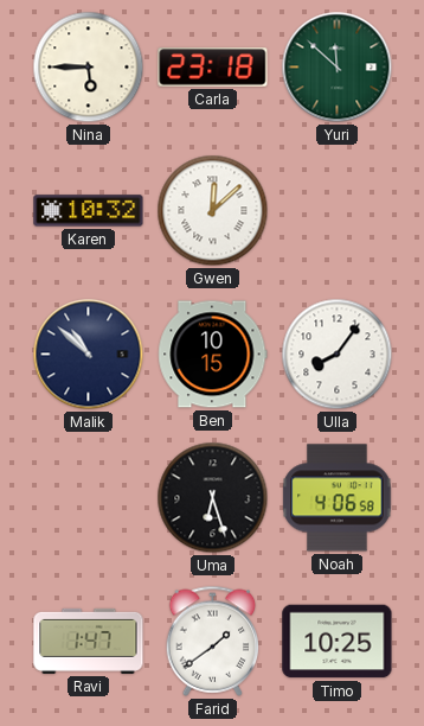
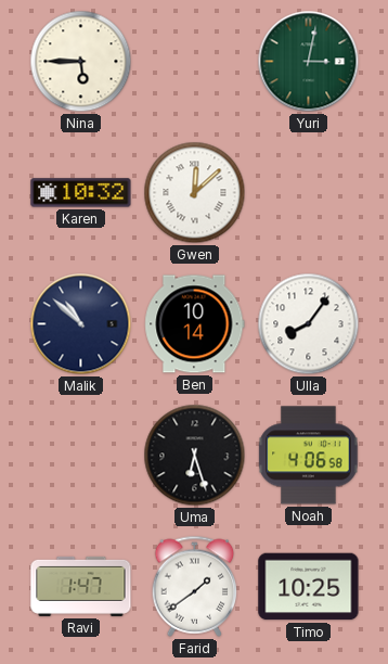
Carla: 23:18 -> none (213, 68)
Yuri: 11:52 -> 3:02 (309, 62)
Ben: 10:15 -> 10:14 (195, 324)
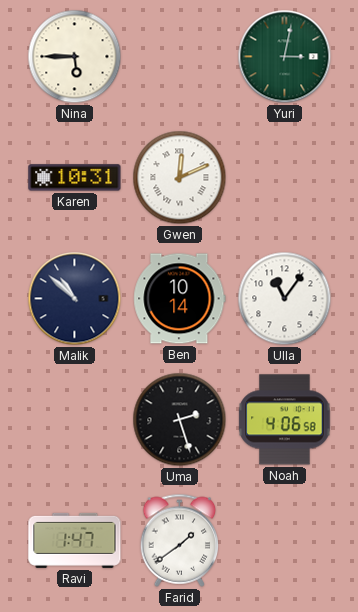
Karen: 10:32 -> 10:31 (75, 178)
Gwen: 12:08 -> 12:11 (180, 178)
Ulla: 8:06 -> 11:06 (285, 299)
Uma: 6:27 -> 2:27 (180, 420)
Timo: 10:25 -> none (309, 587)
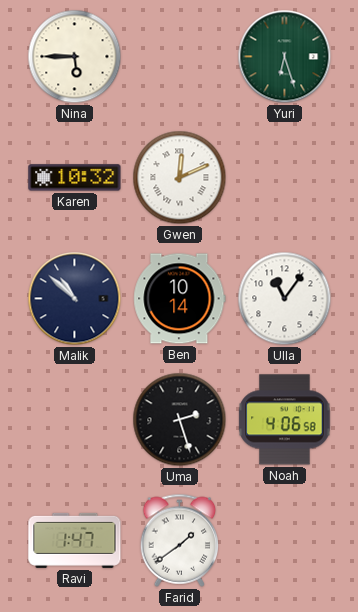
Yuri: 3:02 -> 6:27 (285, 57)
Karen: 10:31 -> 10:32 (75, 178)
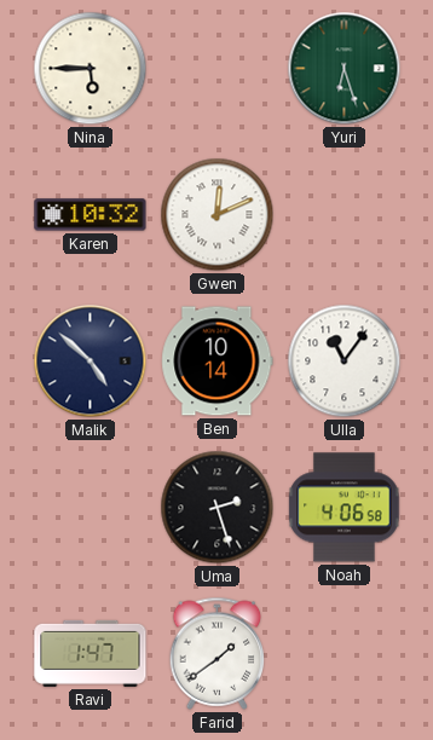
Malik: 10:52 -> 4:52 (91, 362)
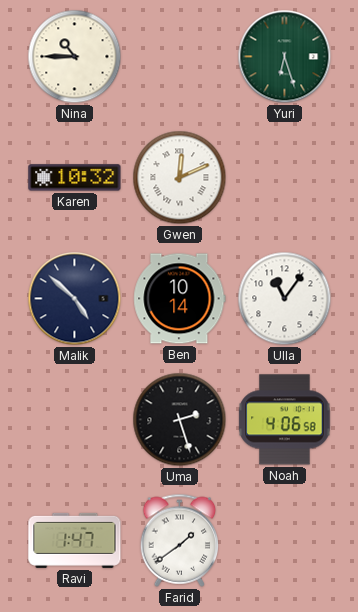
Nina: 5:45 -> 10:45 (75, 57)
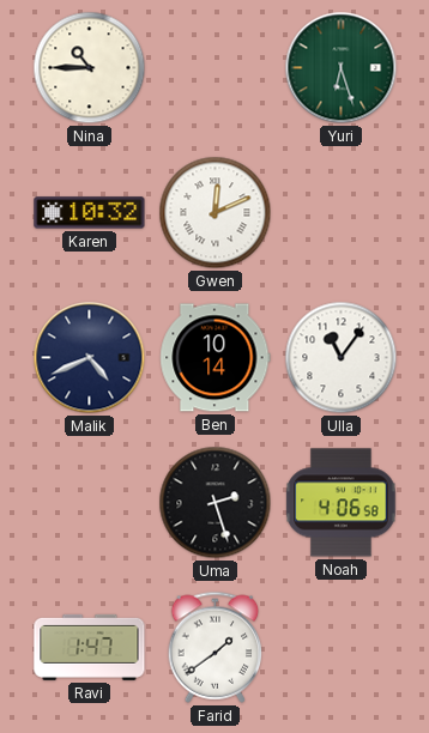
Malik: 4:52 -> 4:41 (90, 358)
